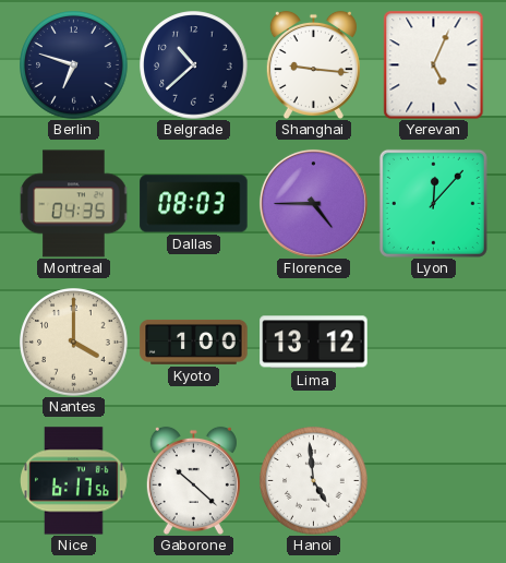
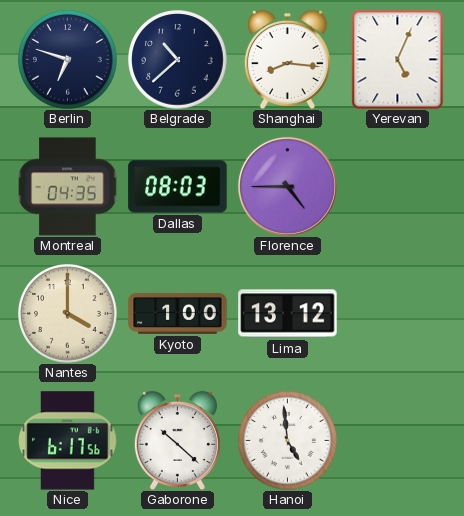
Shanghai: 9:16 -> 8:16 (287, 59)
Lyon: 12:07 -> none (433, 203)
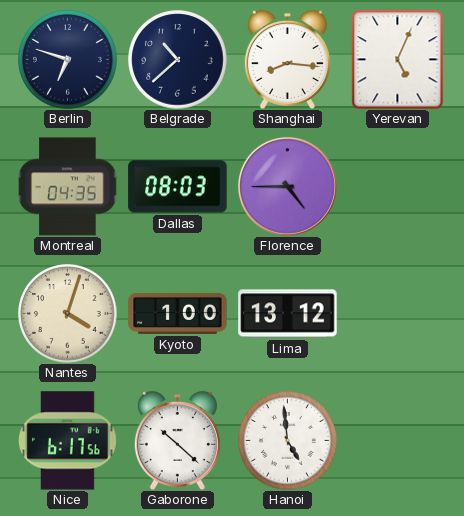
Nantes: 4:00 -> 4:03 (68, 314)
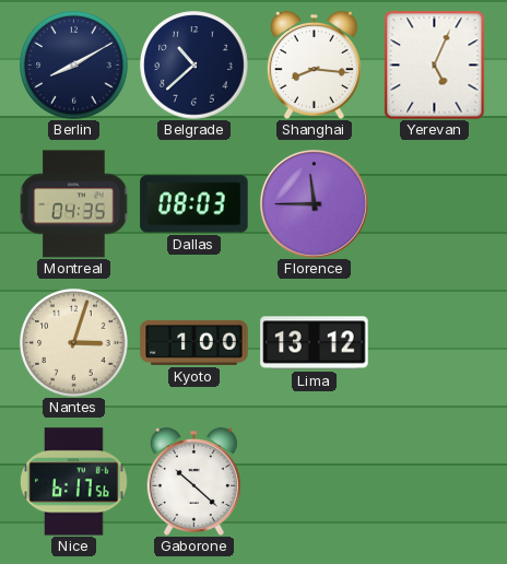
Berlin: 6:48 -> 8:10 (74, 66)
Florence: 4:45 -> 11:45 (314, 203)
Nantes: 4:03 -> 3:03 (74, 343)
Hanoi: 4:59 -> none (288, 441)
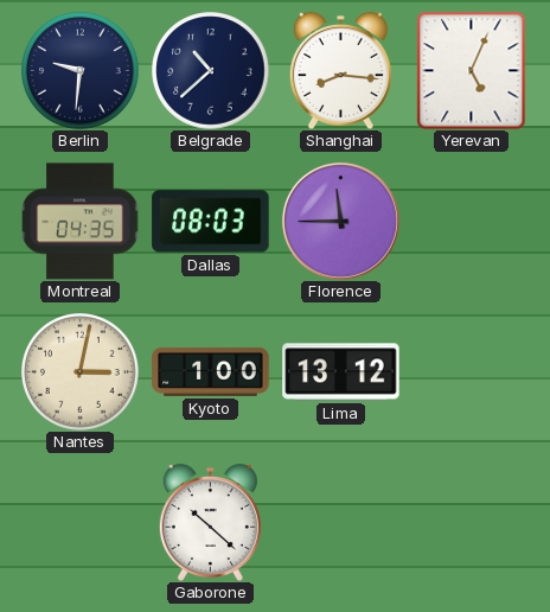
Berlin: 8:10 -> 9:31 (81, 71)
Nantes: 3:03 -> 3:02 (81, 372)
Nice: 6:17 -> none (74, 482)
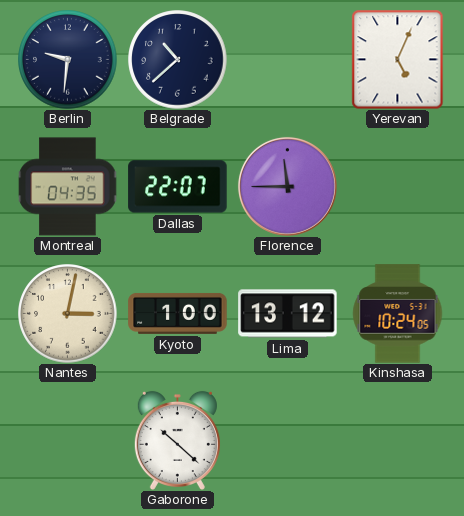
Shanghai: 8:16 -> none (340, 70)
Dallas: 08:03 -> 22:07 (178, 187)
Kinshasa: none -> 10:24 (398, 314)
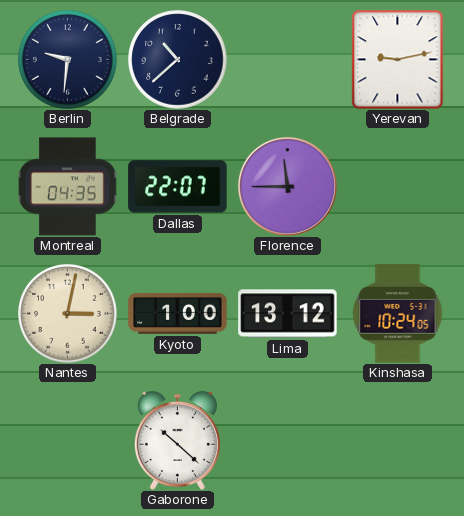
Yerevan: 5:04 -> 9:13 (398, 59)
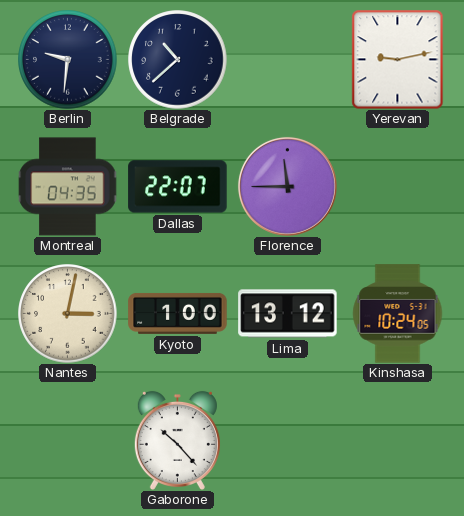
Gaborone: 10:22 -> 10:23 (177, 440)
